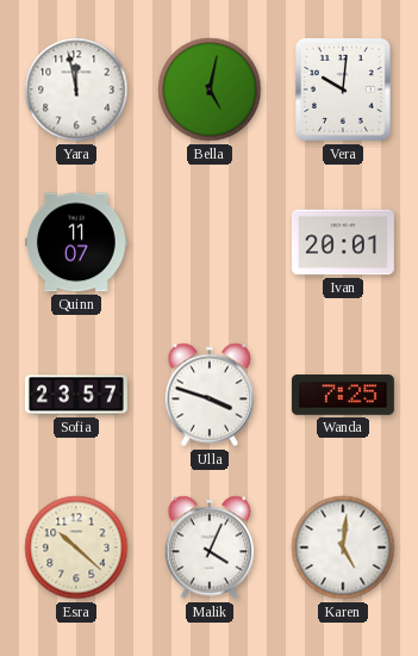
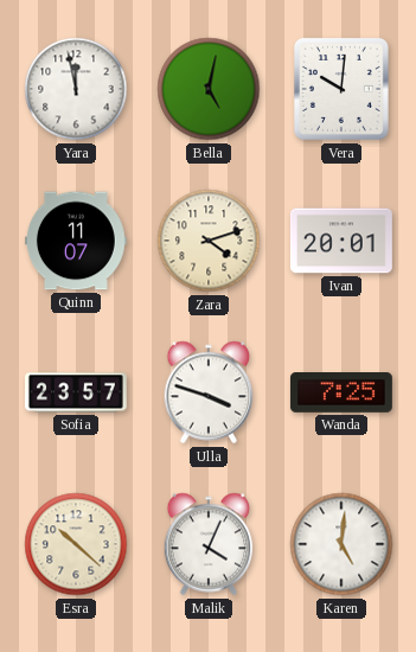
Zara: none -> 4:12 (209, 241)
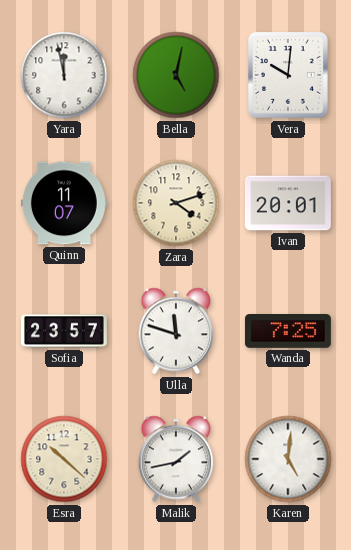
Ulla: 3:48 -> 11:48 (176, 331)
Malik: 4:04 -> 1:43 (176, 459)
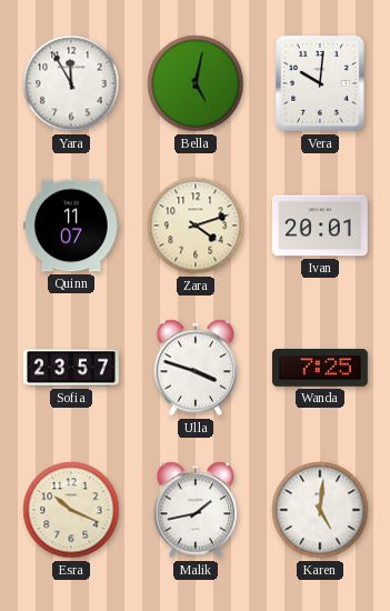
Yara: 11:58 -> 11:55 (71, 83)
Ulla: 11:48 -> 3:48 (196, 368)
Esra: 10:22 -> 10:19 (71, 510)
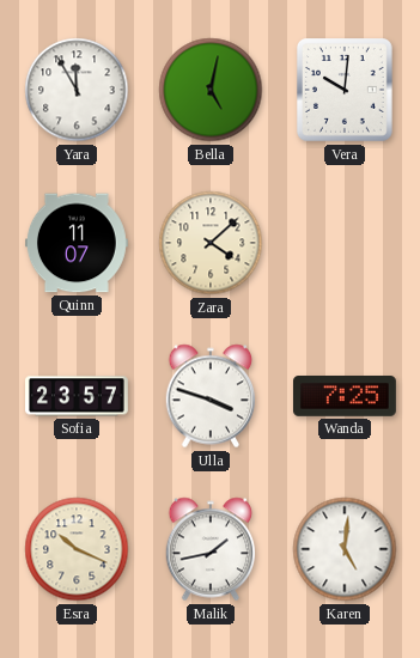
Zara: 4:12 -> 4:08 (211, 243)
Ivan: 20:01 -> none (320, 226)
